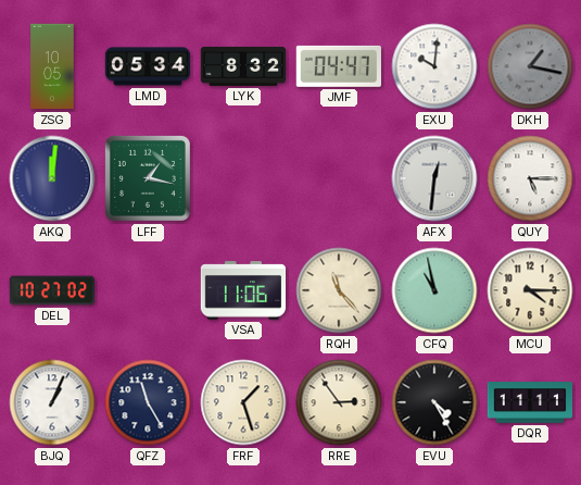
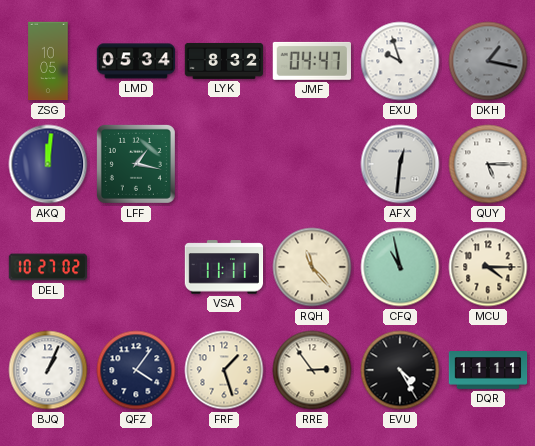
EXU: 10:01 -> 9:57 (400, 61)
VSA: 11:06 -> 11:11 (224, 267)
QFZ: 11:25 -> 4:06 (136, 370)
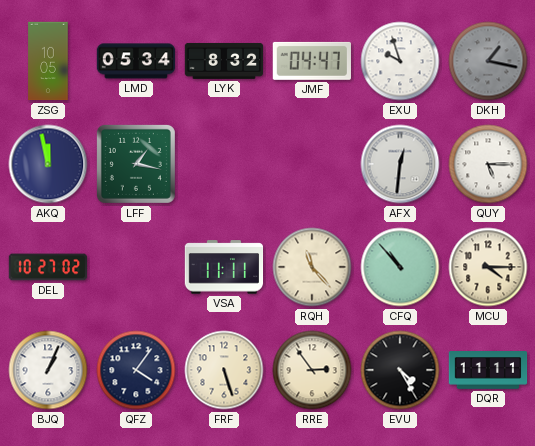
AKQ: 12:01 -> 11:58 (48, 164)
CFQ: 10:58 -> 10:53 (400, 267)
FRF: 1:27 -> 5:27 (224, 370)
